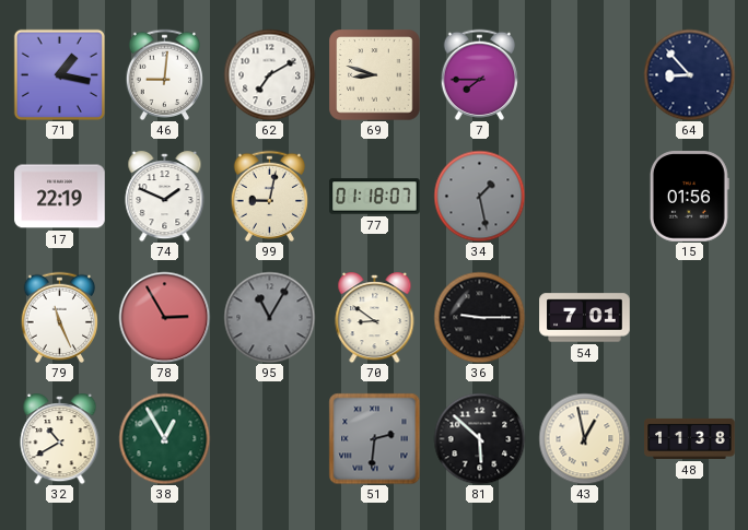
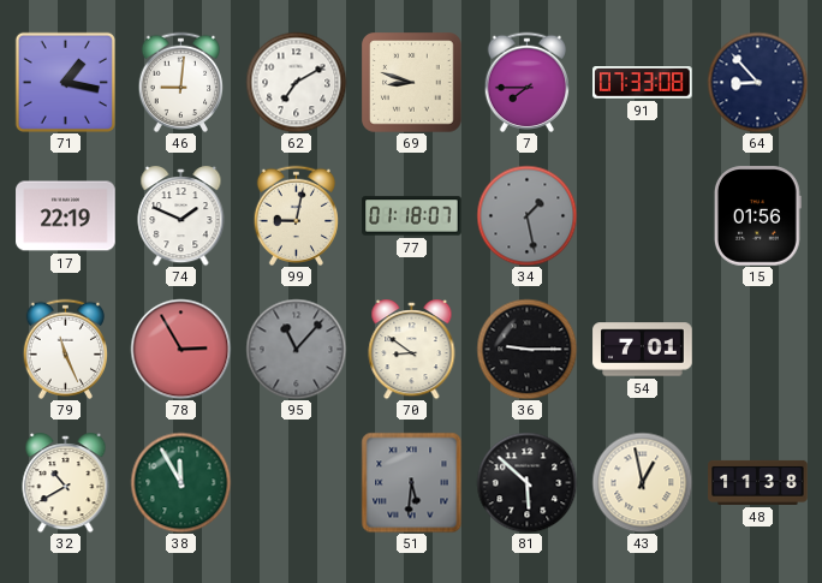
91: none -> 07:33 (643, 83)
95: 11:05 -> 11:07 (296, 349)
38: 12:55 -> 11:55 (180, 482)
51: 2:31 -> 5:31 (411, 482)
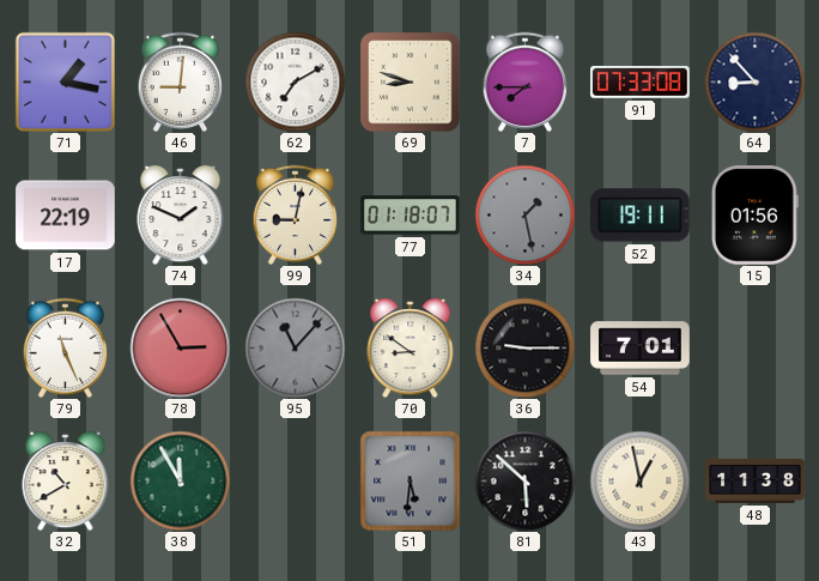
52: none -> 19:11 (641, 216)
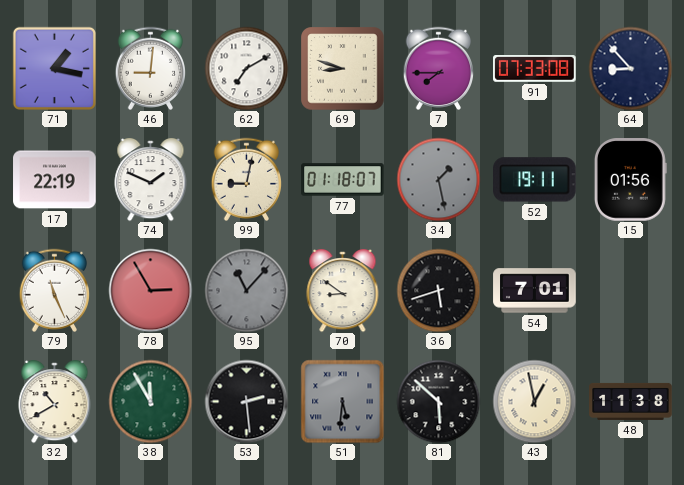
36: 9:15 -> 5:42 (438, 290)
53: none -> 2:29 (246, 401)
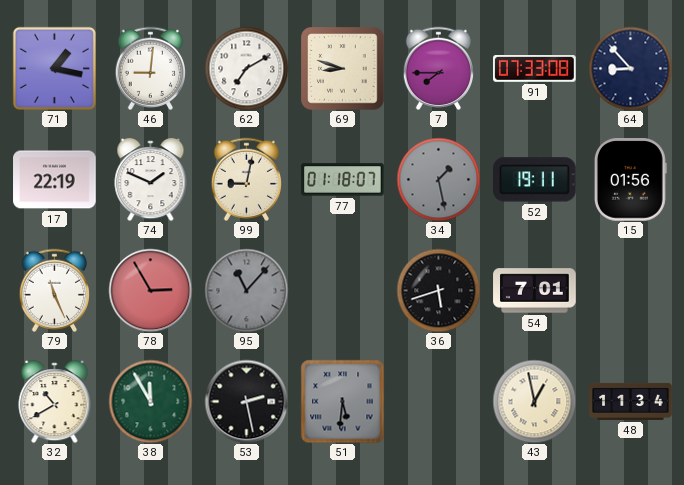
70: 8:51 -> none (343, 291)
53: 2:29 -> 2:28 (246, 401)
81: 5:52 -> none (438, 401)
48: 11:38 -> 11:34 (631, 401)
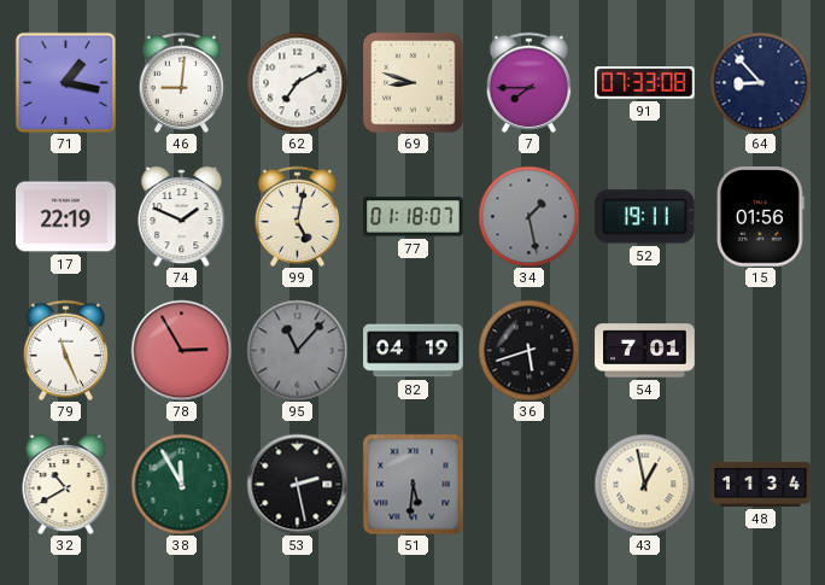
99: 9:02 -> 5:02 (298, 216)
82: none -> 04:19 (414, 351)
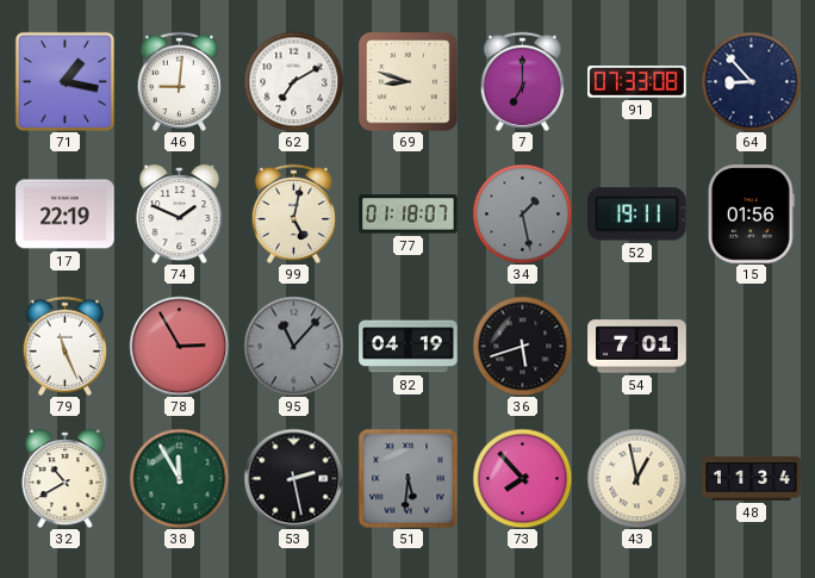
7: 7:45 -> 7:00 (523, 81)
73: none -> 7:53 (522, 478)
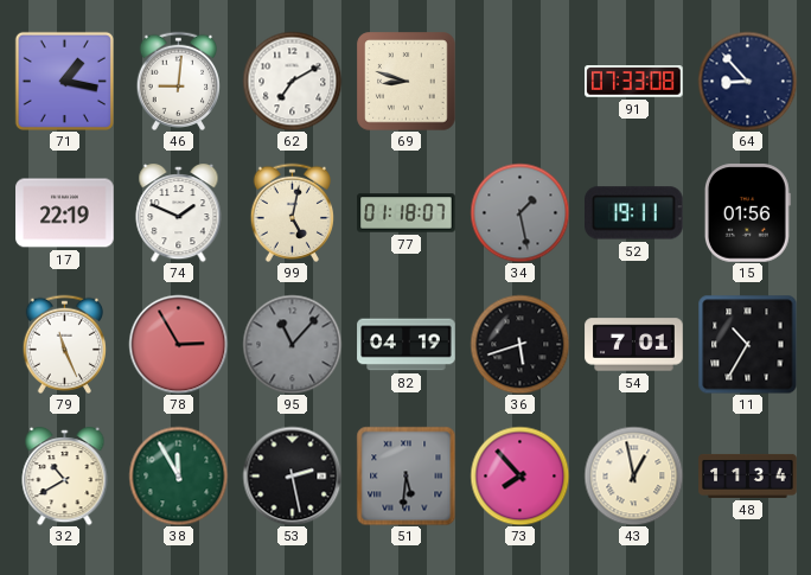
7: 7:00 -> none (523, 81)
11: none -> 10:35 (747, 344)
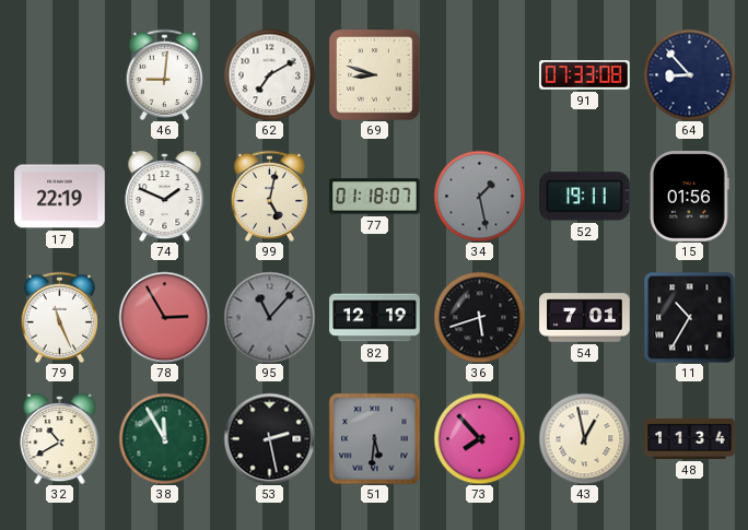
71: 1:17 -> none (64, 81)
82: 04:19 -> 12:19 (375, 318)
